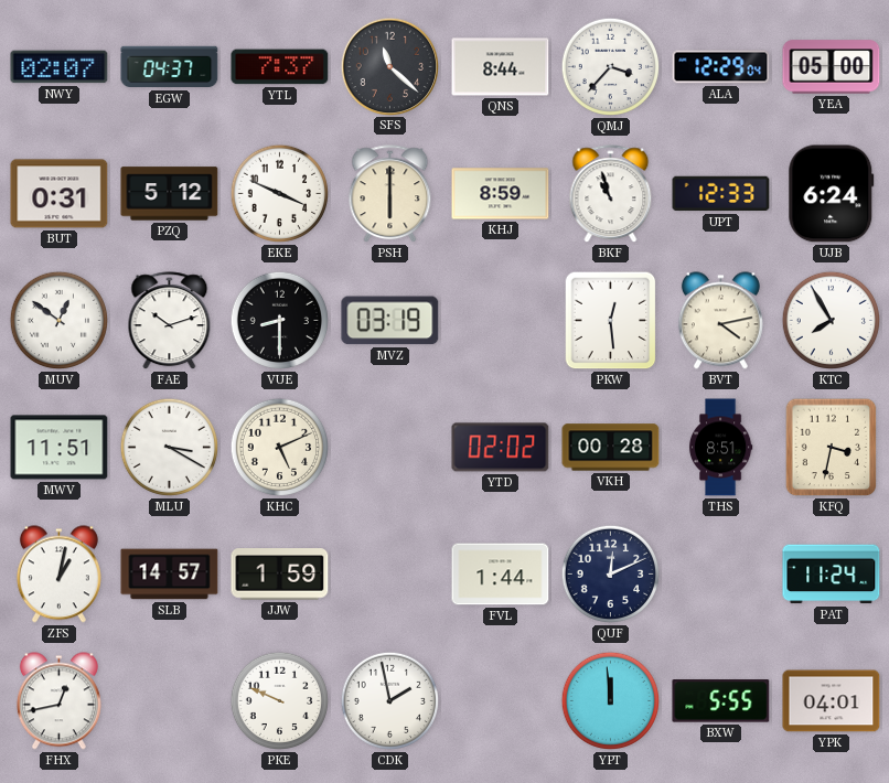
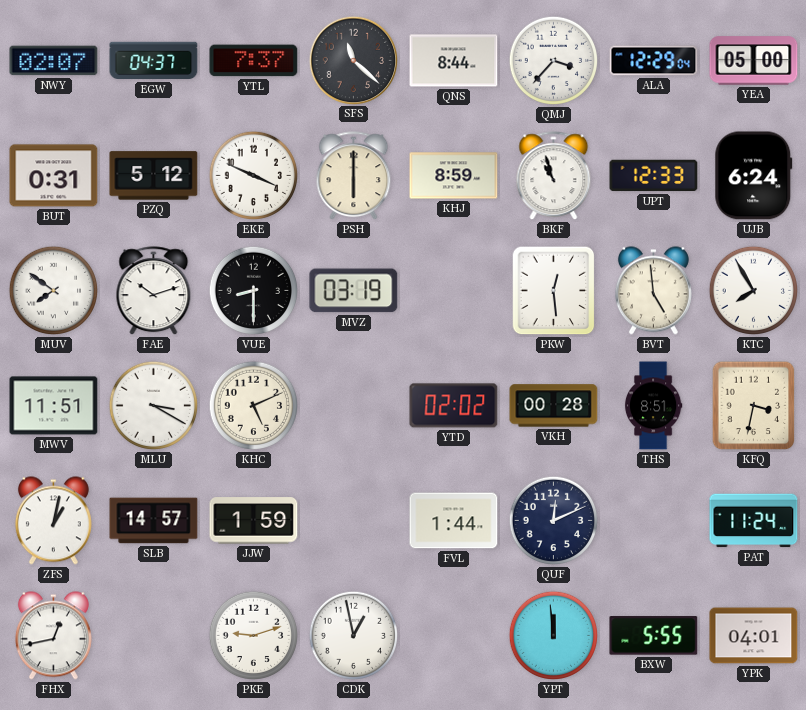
MUV: 12:51 -> 7:51 (54, 291)
BVT: 4:13 -> 4:59 (653, 291)
PKE: 9:49 -> 9:12 (254, 636)
CDK: 1:58 -> 12:58 (354, 636)
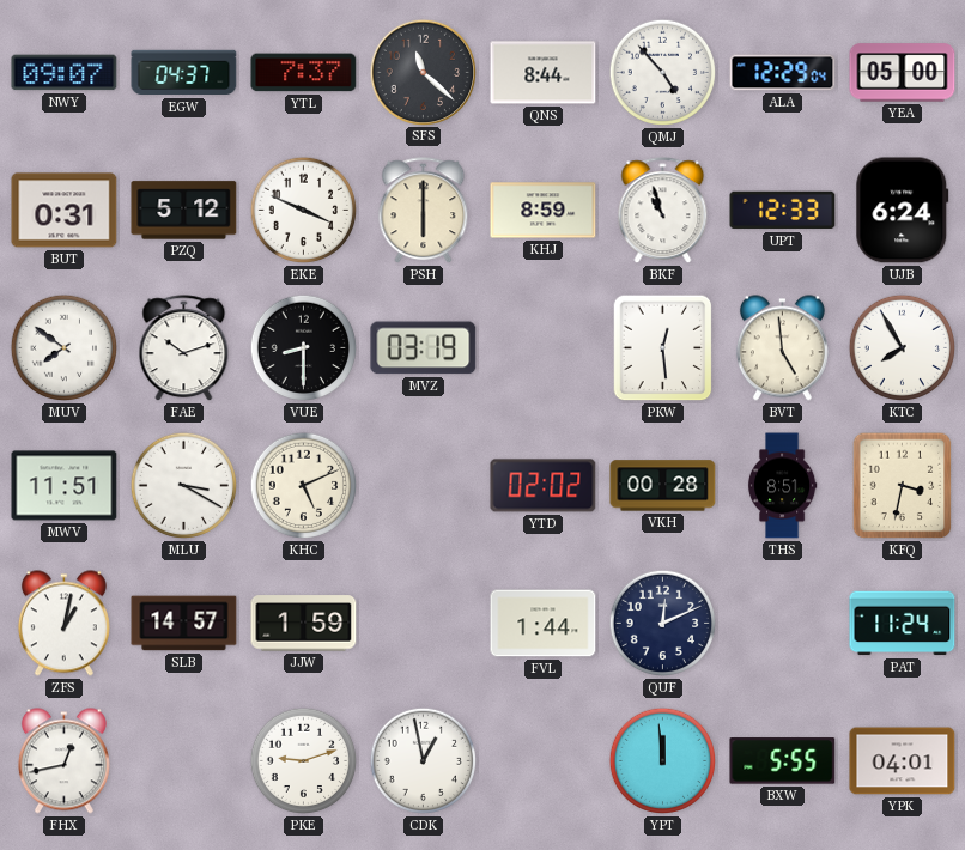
NWY: 02:07 -> 09:07 (65, 73)
QMJ: 3:37 -> 4:53 (663, 73)
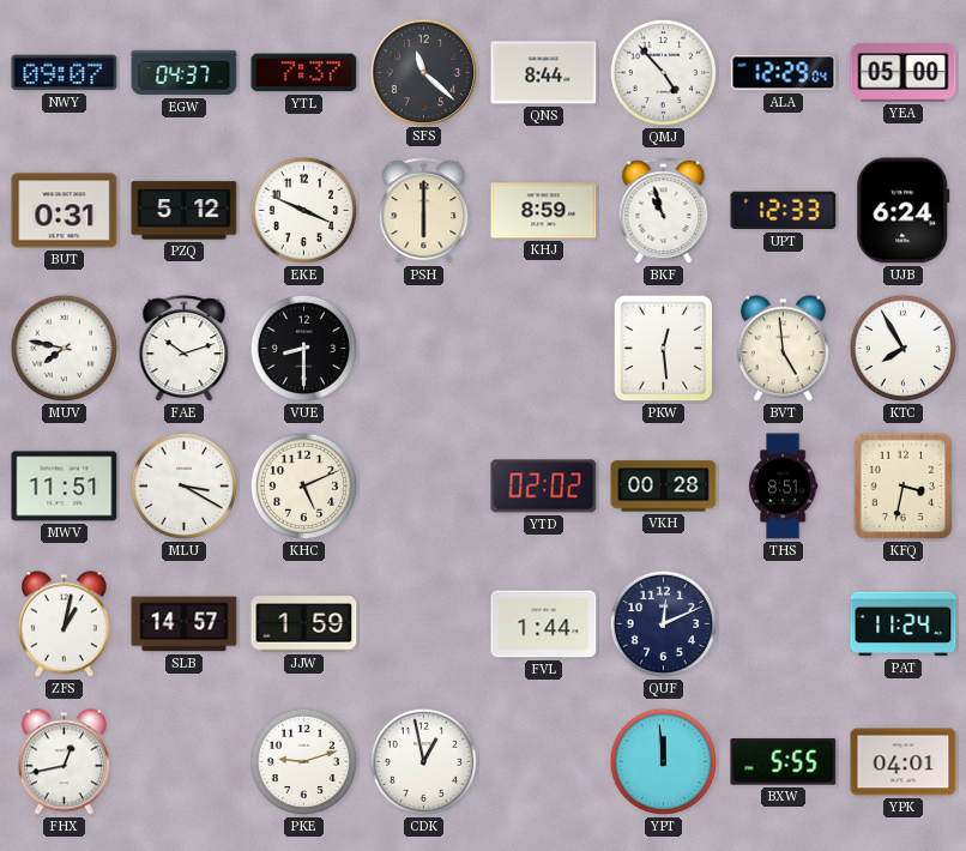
MUV: 7:51 -> 7:47 (65, 349)
MVZ: 03:19 -> none (424, 348)
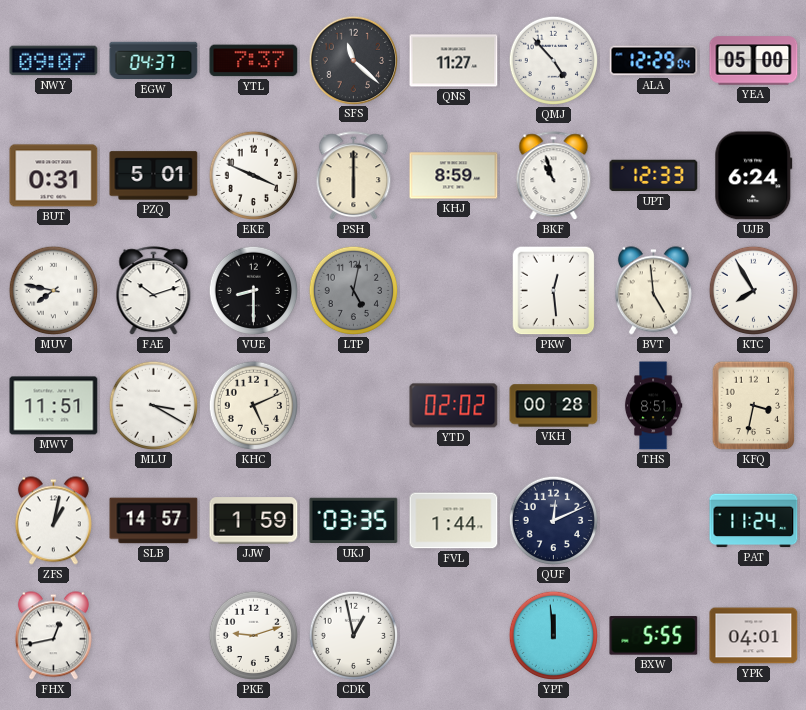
QNS: 8:44 -> 11:27 (454, 61)
PZQ: 5:12 -> 5:01 (154, 176)
LTP: none -> 5:02 (354, 291)
UKJ: none -> 03:35 (354, 521)
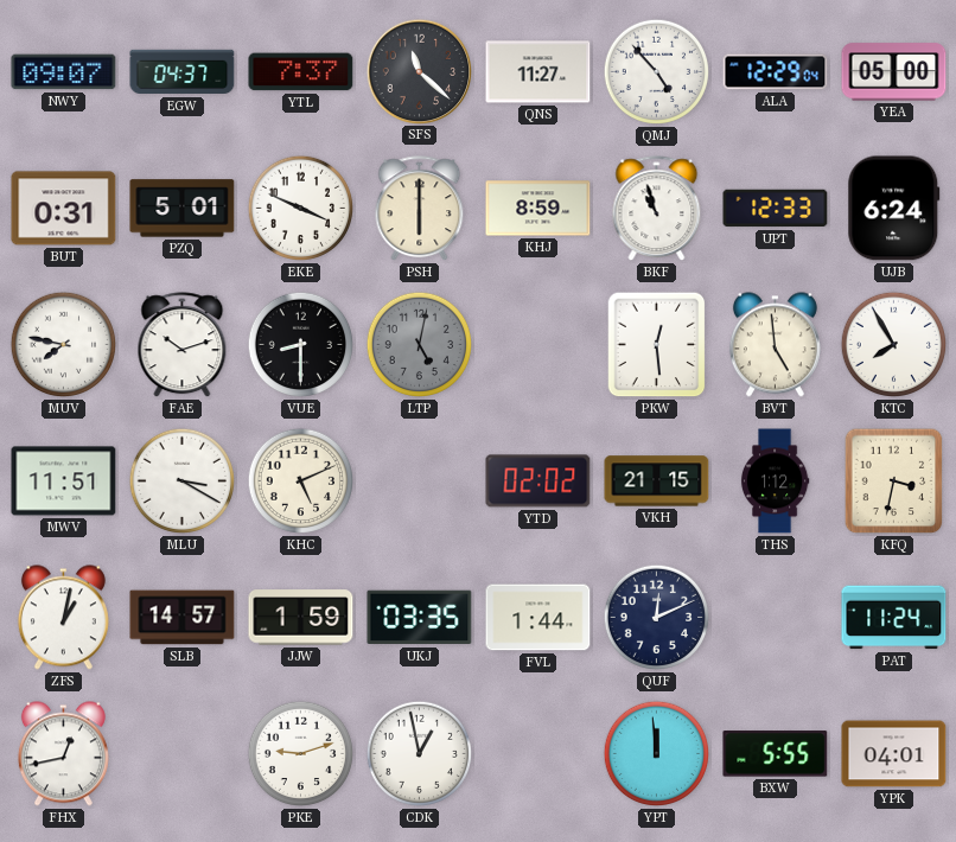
VKH: 00:28 -> 21:15 (657, 481)
THS: 8:51 -> 1:12 (775, 481)
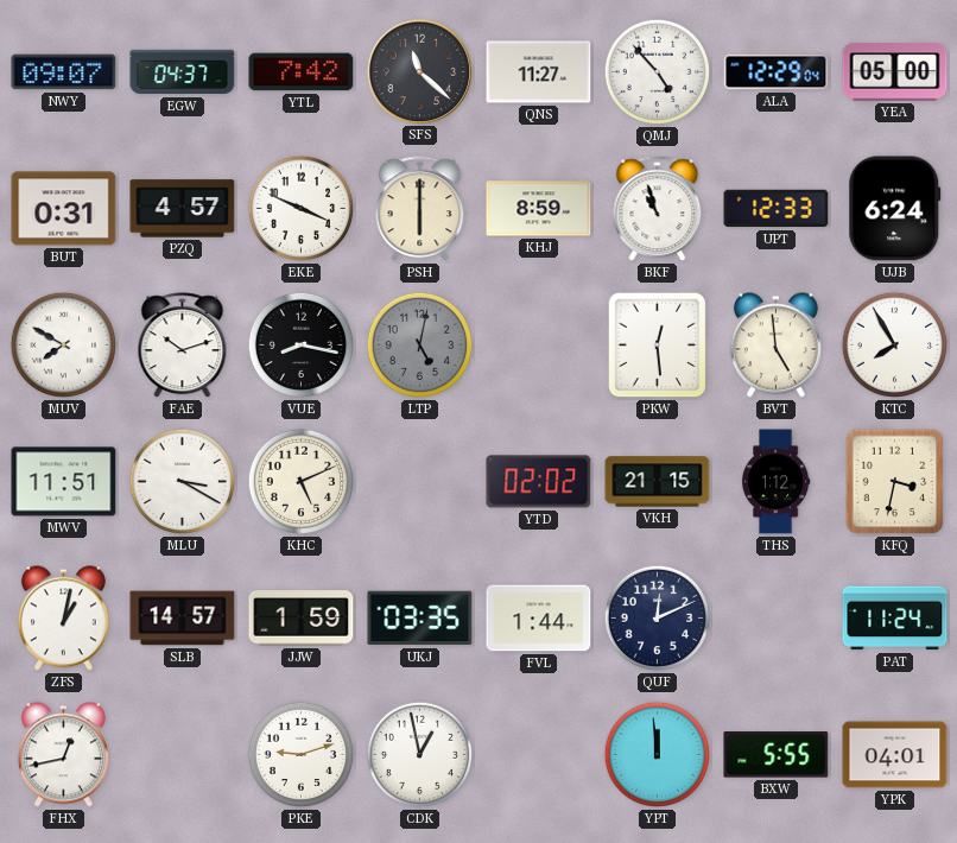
YTL: 7:37 -> 7:42 (302, 72)
PZQ: 5:01 -> 4:57 (183, 209)
MUV: 7:47 -> 7:50 (64, 346)
VUE: 8:30 -> 8:17 (302, 346)
